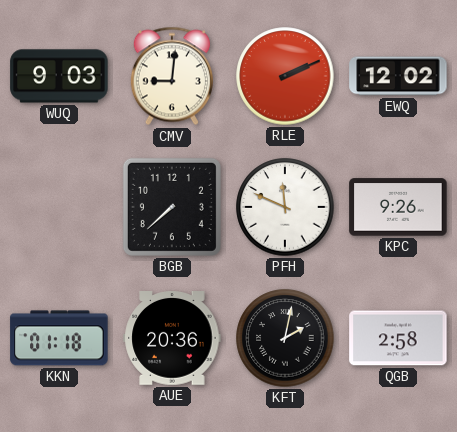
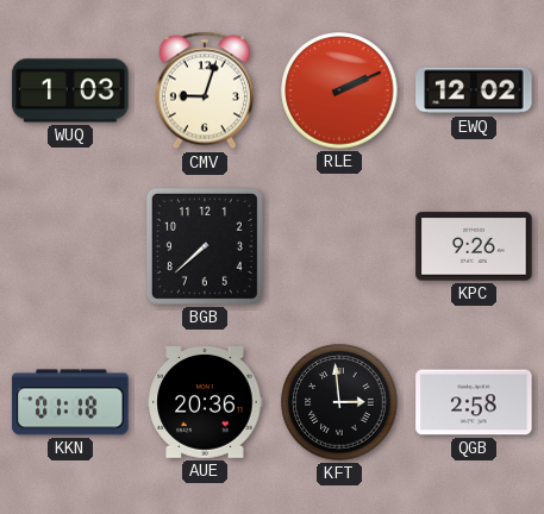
WUQ: 9:03 -> 1:03 (70, 90)
CMV: 9:01 -> 9:03 (205, 90)
PFH: 11:49 -> none (285, 207)
KFT: 2:02 -> 2:59 (339, 402)
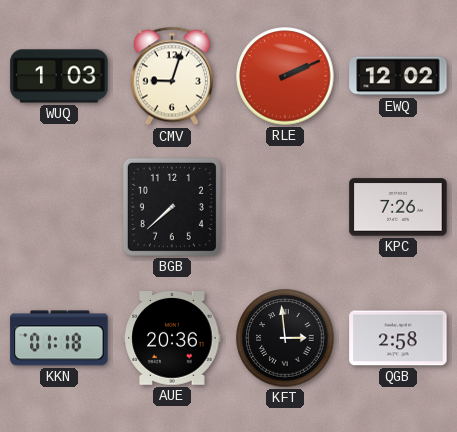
KPC: 9:26 -> 7:26 (398, 207)
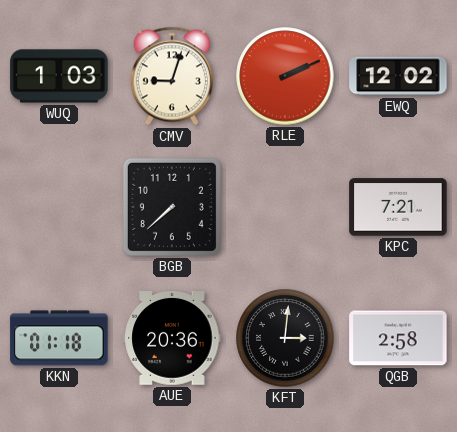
KPC: 7:26 -> 7:21 (398, 207)
KFT: 2:59 -> 3:01 (285, 338)
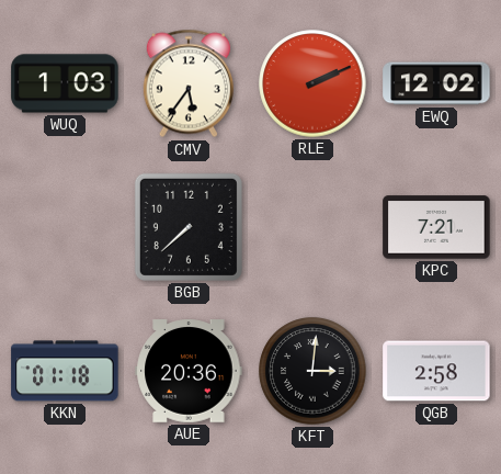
CMV: 9:03 -> 5:36 (189, 83)
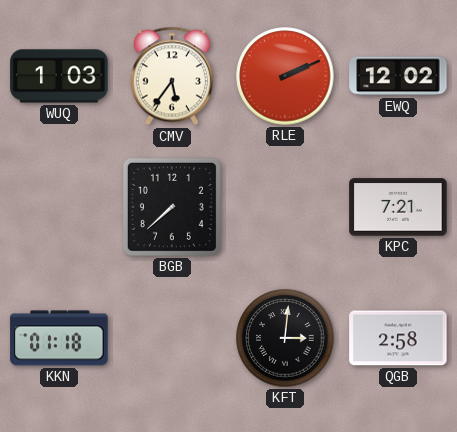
AUE: 20:36 -> none (189, 372)
